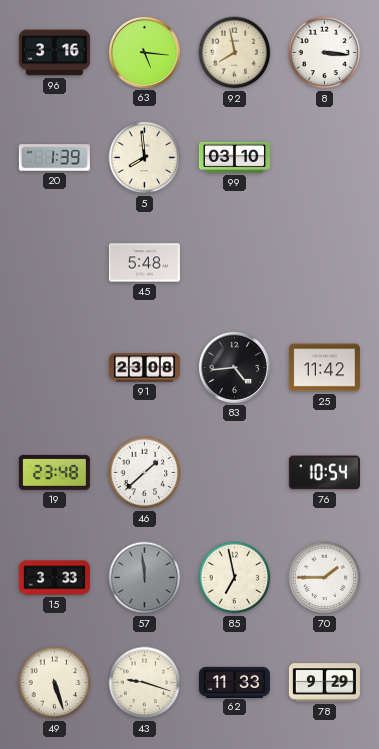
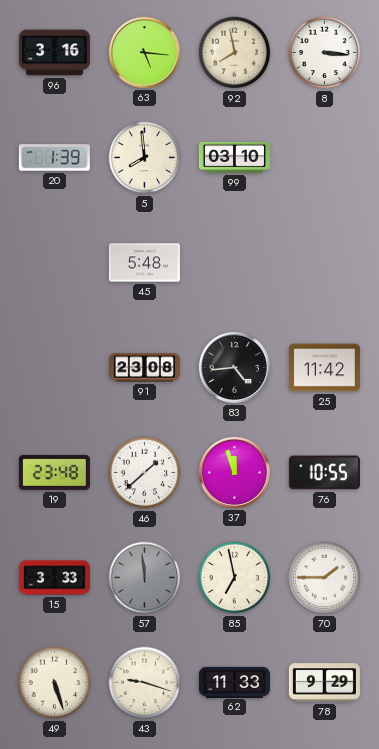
37: none -> 11:57 (234, 472)
76: 10:54 -> 10:55 (324, 473)
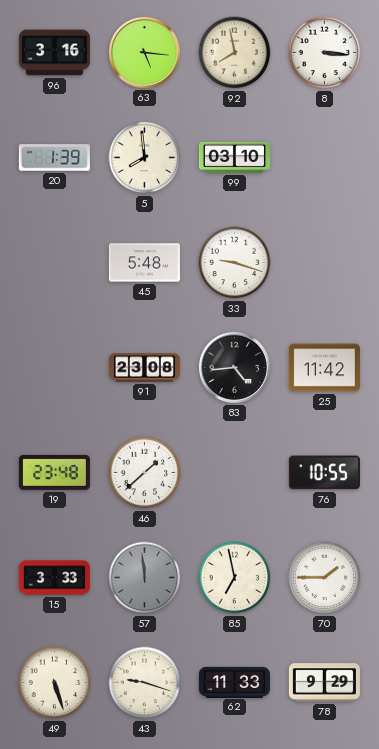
33: none -> 9:18 (235, 263)
37: 11:57 -> none (234, 472)
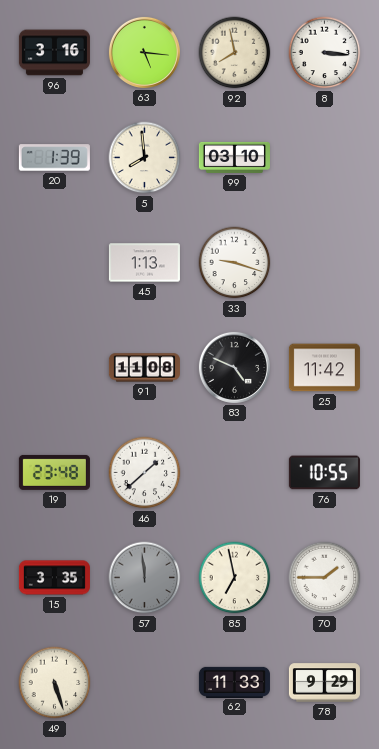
45: 5:48 -> 1:13 (144, 263)
91: 23:08 -> 11:08 (144, 368)
83: 4:44 -> 4:49 (234, 367)
15: 3:33 -> 3:35 (54, 578)
43: 9:18 -> none (145, 683)
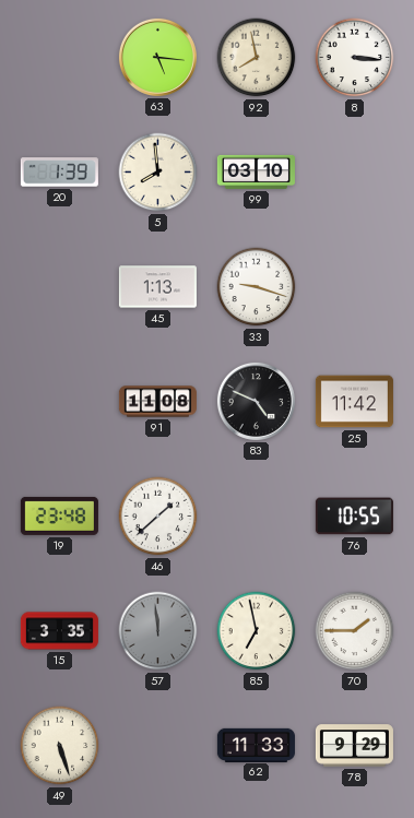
96: 3:16 -> none (54, 53)
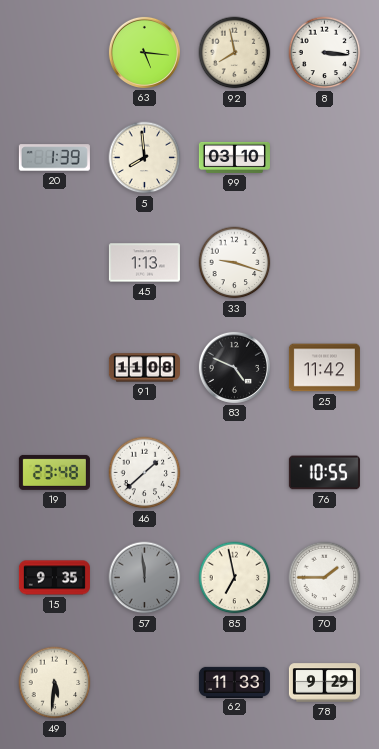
15: 3:35 -> 9:35 (54, 578)
49: 5:27 -> 5:31 (55, 683)
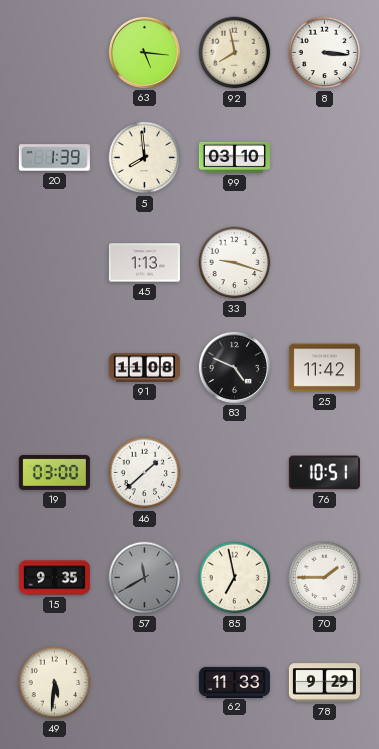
19: 23:48 -> 03:00 (54, 472)
76: 10:55 -> 10:51 (324, 473)
57: 11:59 -> 11:40 (145, 578)
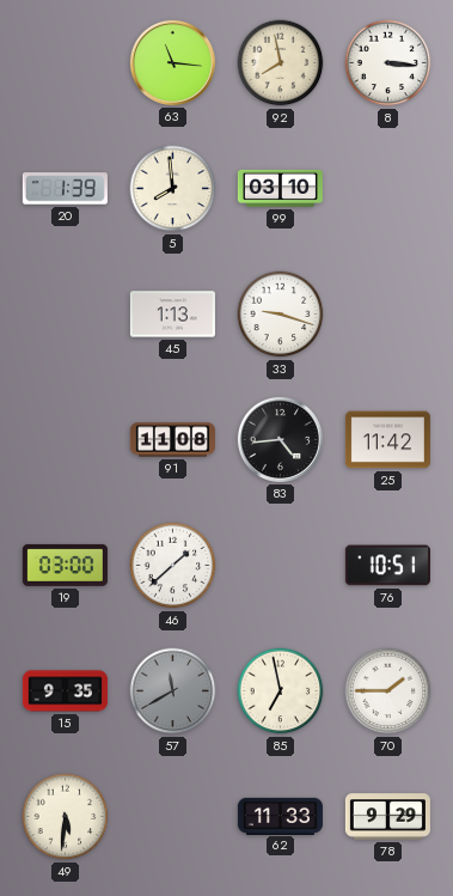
63: 5:16 -> 11:16 (172, 62)
83: 4:49 -> 4:44 (280, 439)
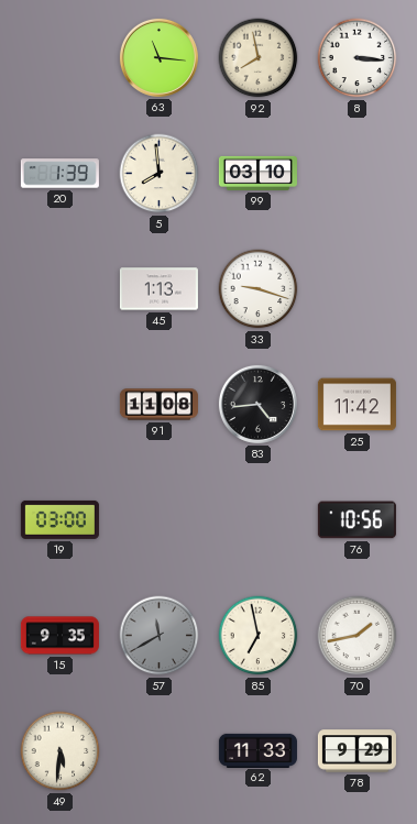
46: 1:38 -> none (173, 566)
76: 10:51 -> 10:56 (356, 520)
70: 1:45 -> 1:43 (358, 636)
